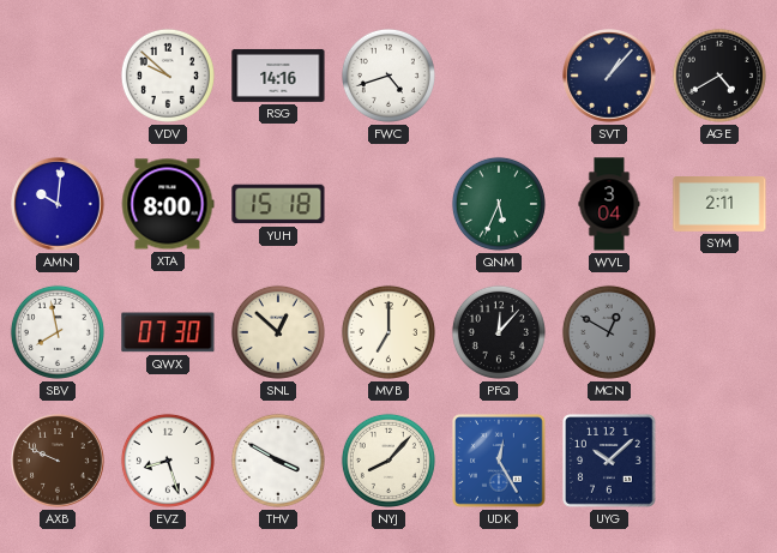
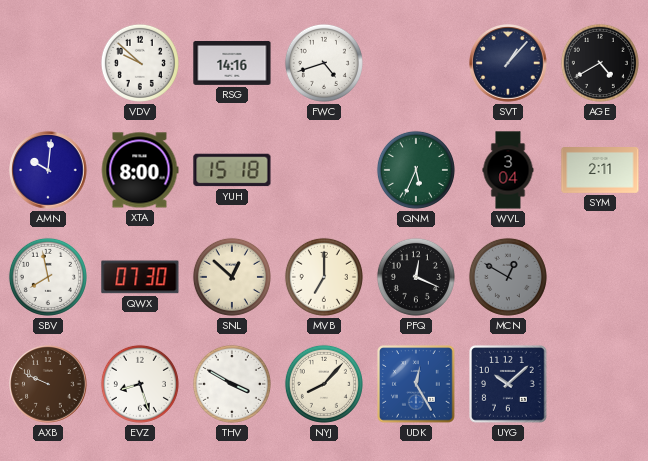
PFQ: 12:07 -> 12:19 (416, 277)
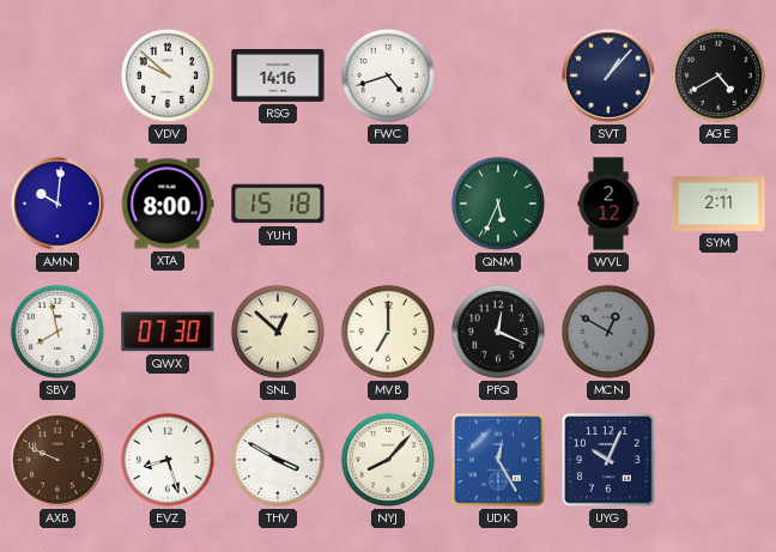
WVL: 3:04 -> 2:12 (608, 204)
UYG: 10:08 -> 10:04 (610, 461)
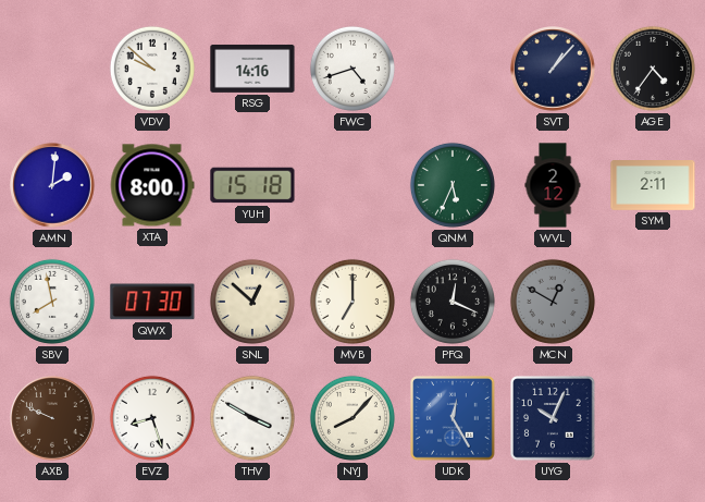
AGE: 4:40 -> 4:36 (653, 69)
AMN: 10:01 -> 2:01 (52, 185)
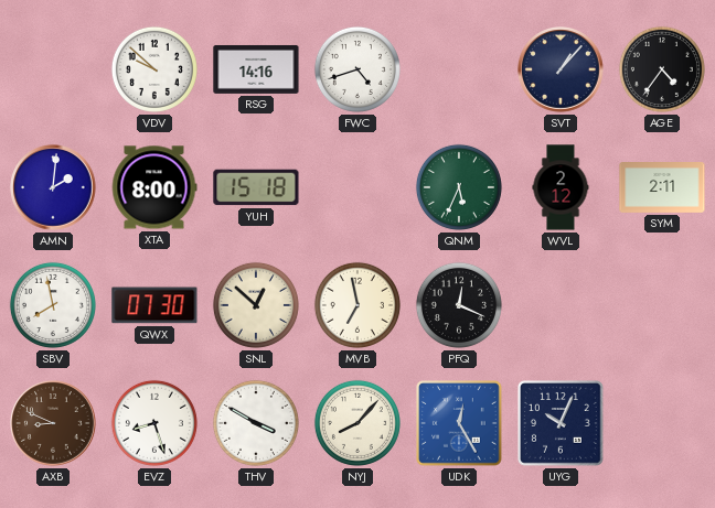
MVB: 7:00 -> 6:58 (357, 305)
MCN: 12:50 -> none (553, 302)
AXB: 9:49 -> 8:49 (53, 423)
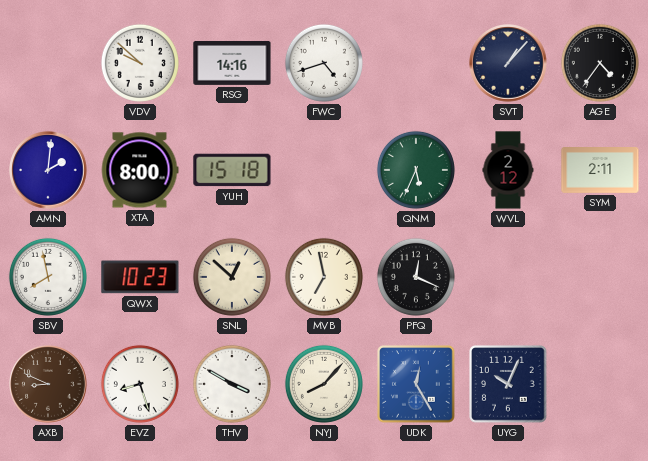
QWX: 07:30 -> 10:23 (140, 277)
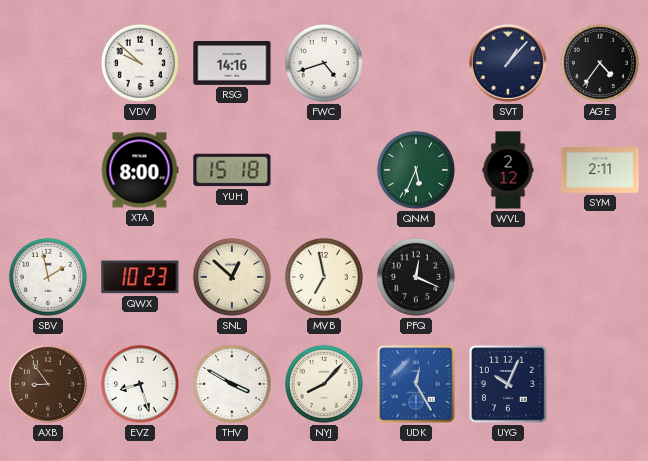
AMN: 2:01 -> none (48, 170)
SBV: 7:58 -> 1:58 (48, 277)
AXB: 8:49 -> 8:54 (48, 384)
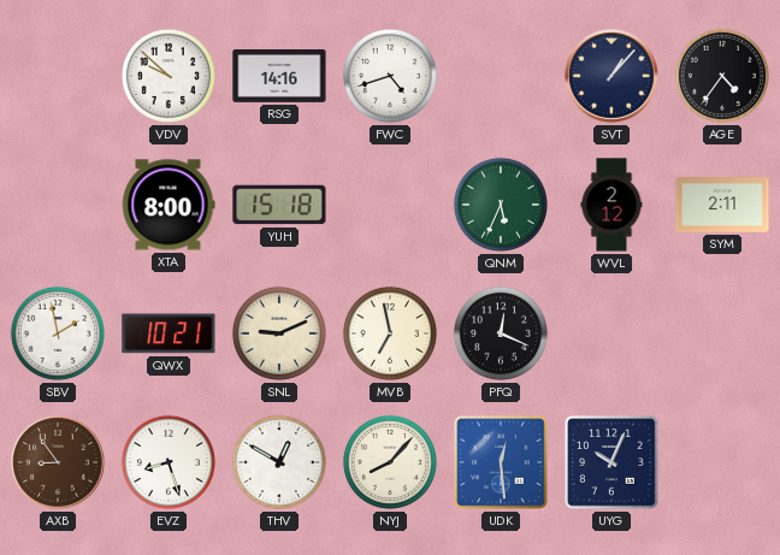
QWX: 10:23 -> 10:21 (169, 333)
SNL: 12:52 -> 9:11 (279, 333)
THV: 3:50 -> 12:50 (279, 462)
UDK: 12:25 -> 12:29 (502, 464)
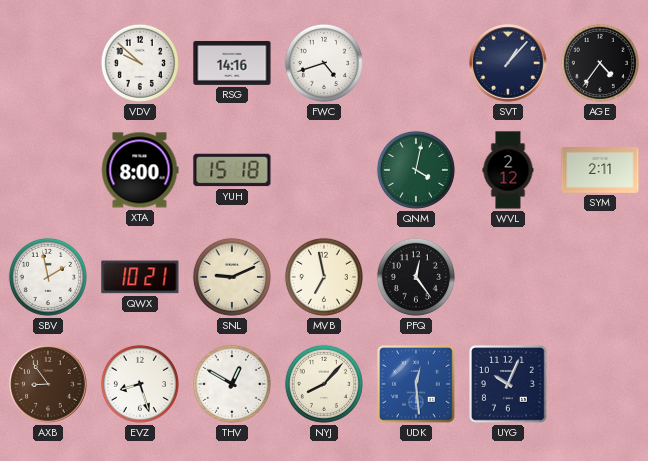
QNM: 5:34 -> 4:02 (416, 170)
PFQ: 12:19 -> 12:24 (416, 277)
